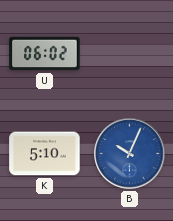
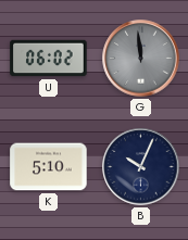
G: none -> 11:59 (141, 59)
B dial: blue -> navy (141, 167)
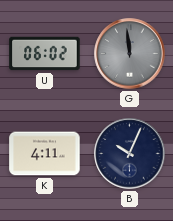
K: 5:10 -> 4:11 (45, 154)
